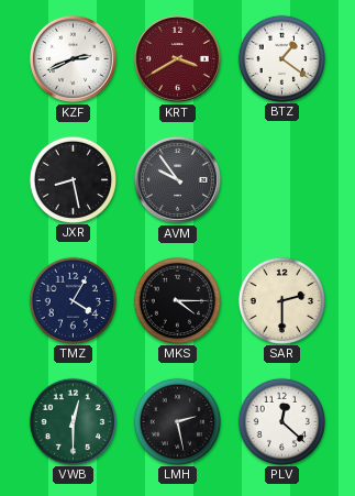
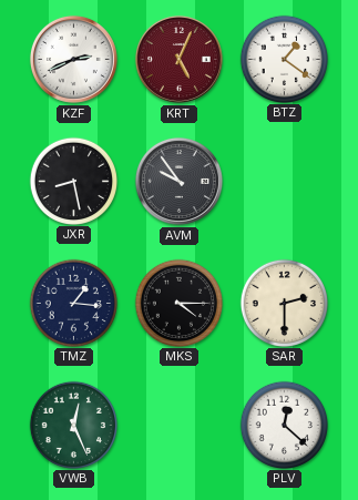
KRT: 3:40 -> 5:04 (178, 59)
TMZ: 4:05 -> 1:16 (74, 303)
VWB: 12:30 -> 12:26 (74, 425)
LMH: 2:28 -> none (178, 421)
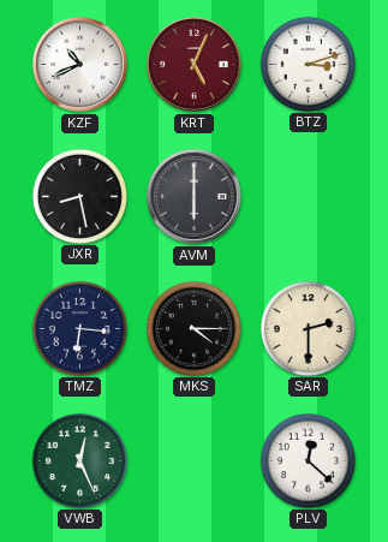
KZF: 2:41 -> 10:41 (79, 64)
BTZ: 1:21 -> 3:12 (309, 64)
AVM: 9:54 -> 6:00 (193, 196)
TMZ: 1:16 -> 6:16 (80, 328)
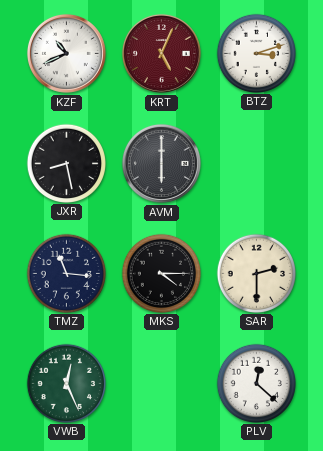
TMZ: 6:16 -> 11:16 (67, 273)
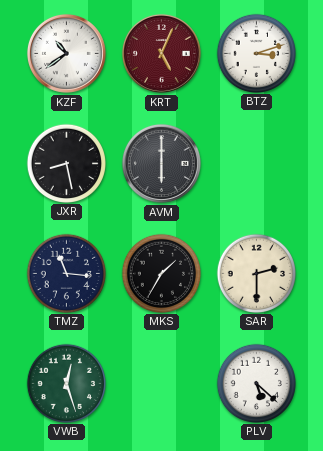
KZF: 10:41 -> 10:39 (66, 53)
MKS: 4:15 -> 1:35 (162, 273)
VWB: 12:26 -> 12:27 (67, 383)
PLV: 12:22 -> 5:22 (257, 383)
